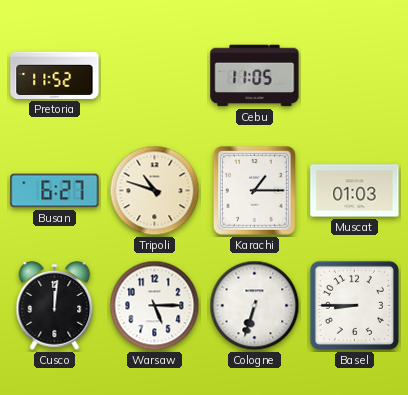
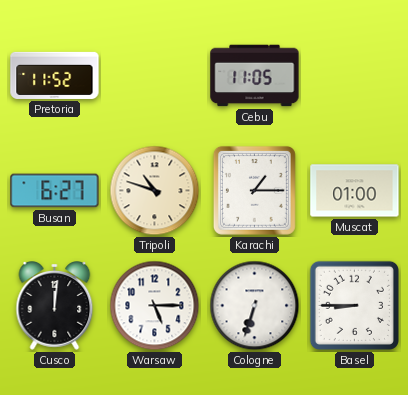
Muscat: 01:03 -> 01:00 (355, 191)
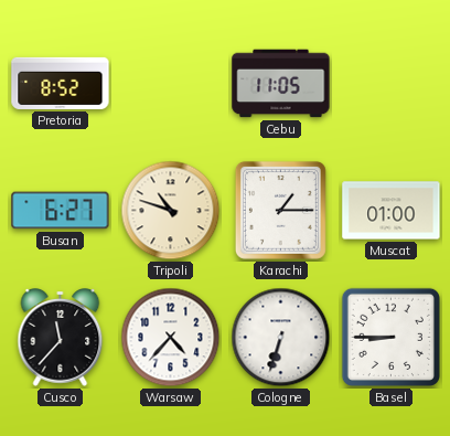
Pretoria: 11:52 -> 8:52 (61, 83)
Cusco: 12:01 -> 11:37 (61, 338)
Warsaw: 5:15 -> 4:37 (171, 338)
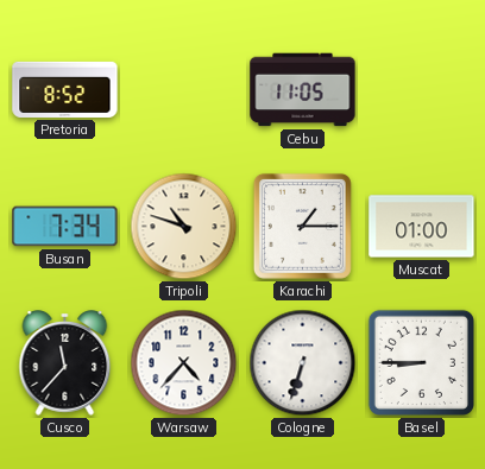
Busan: 6:27 -> 7:34 (65, 227)
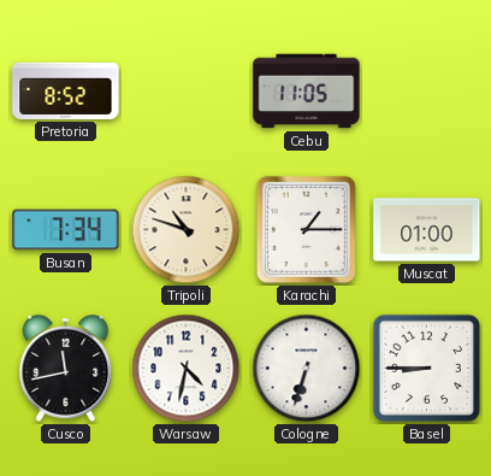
Cusco: 11:37 -> 11:43 (66, 369)
Warsaw: 4:37 -> 4:32 (187, 369)
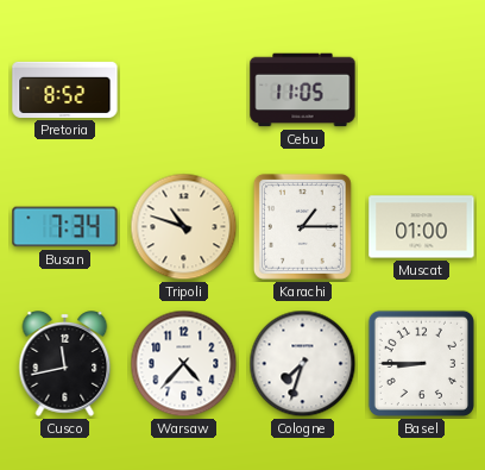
Warsaw: 4:32 -> 4:37 (184, 364)
Cologne: 6:33 -> 7:33 (303, 364)
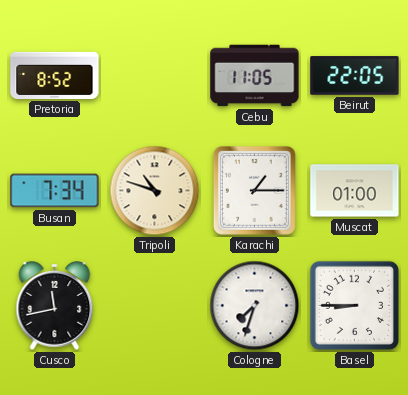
Beirut: none -> 22:05 (355, 76)
Warsaw: 4:37 -> none (184, 364)
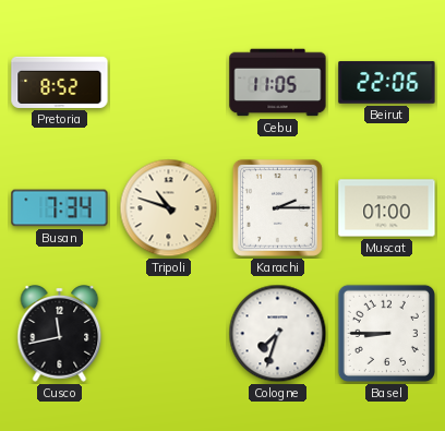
Beirut: 22:05 -> 22:06 (387, 83)
Karachi: 1:15 -> 2:15 (277, 207)
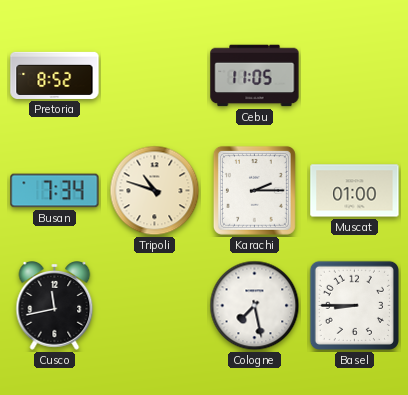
Beirut: 22:06 -> none (387, 83)
Cologne: 7:33 -> 7:28 (255, 306)
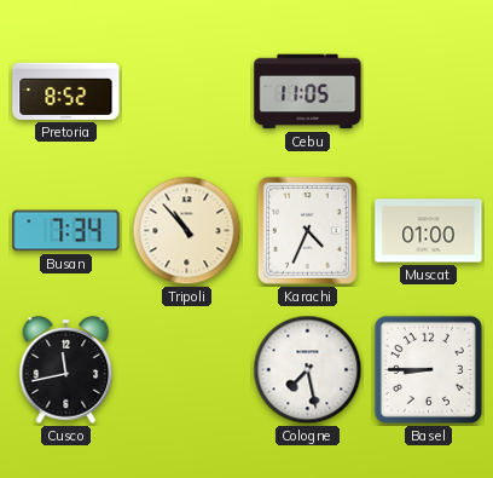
Tripoli: 10:48 -> 10:53 (187, 231)
Karachi: 2:15 -> 4:34 (307, 230)
